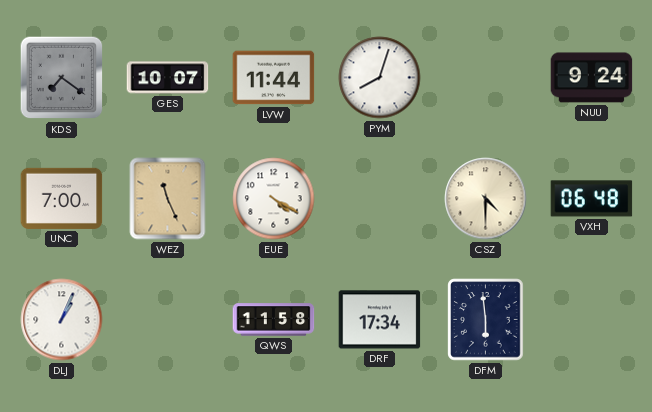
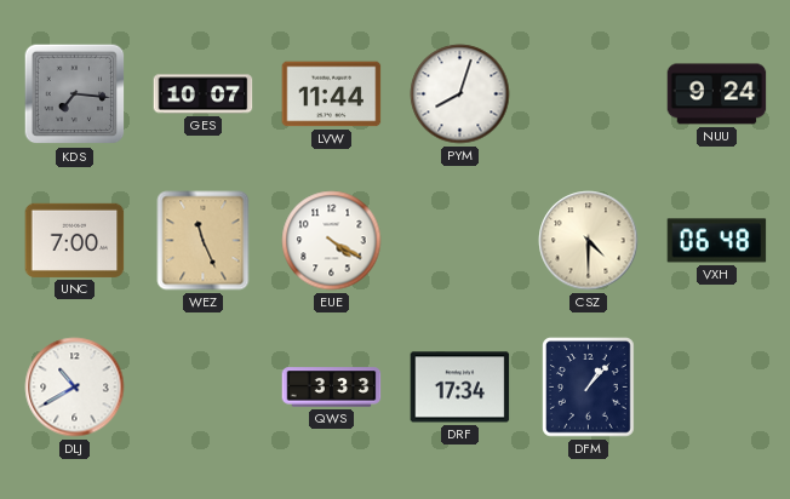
KDS: 7:21 -> 7:16 (75, 94)
DLJ: 1:04 -> 10:40 (75, 388)
QWS: 11:58 -> 3:33 (332, 388)
DFM: 5:59 -> 1:07 (589, 388)
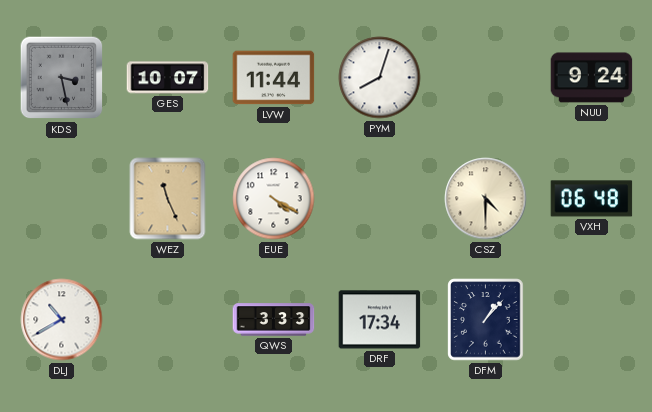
KDS: 7:16 -> 3:28 (62, 78)
UNC: 7:00 -> none (75, 240)
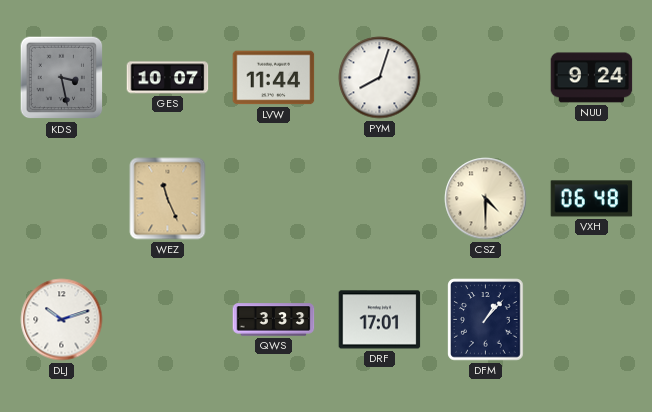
EUE: 4:20 -> none (274, 199)
DLJ: 10:40 -> 10:12 (62, 320)
DRF: 17:34 -> 17:01 (380, 320)
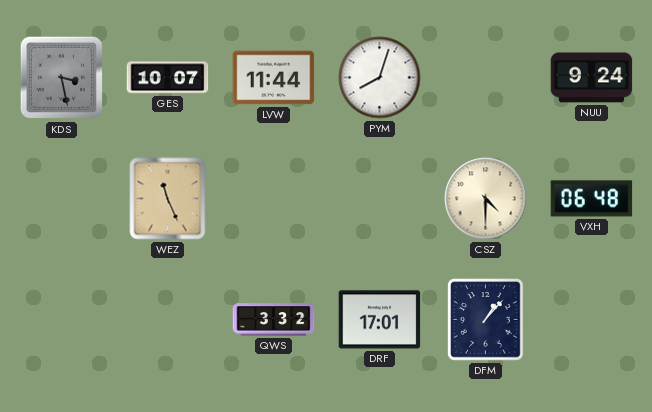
DLJ: 10:12 -> none (62, 320)
QWS: 3:33 -> 3:32 (274, 320)
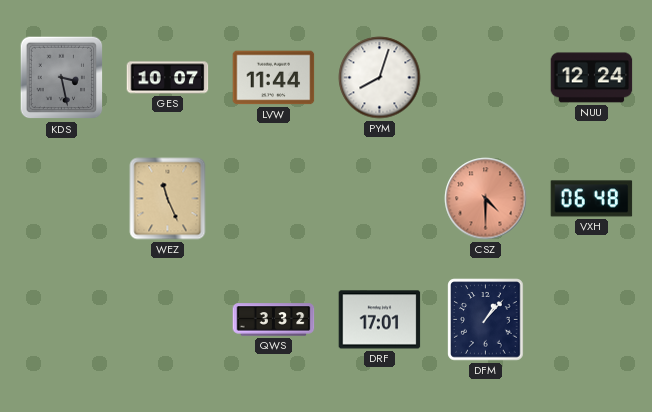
NUU: 9:24 -> 12:24 (592, 78)
CSZ dial: cream -> salmon (486, 199)
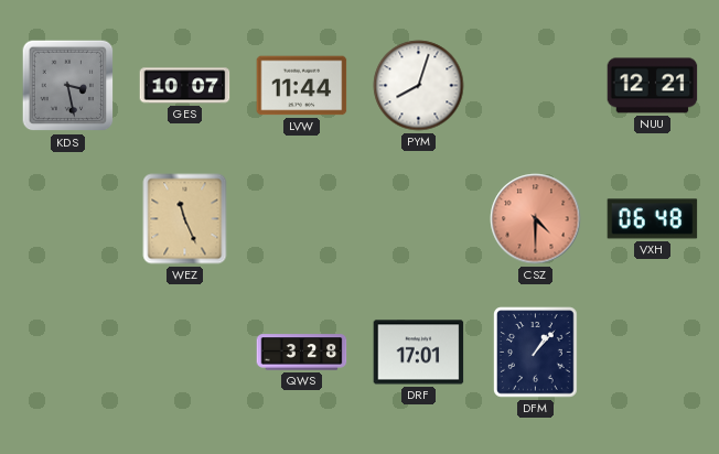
NUU: 12:24 -> 12:21 (653, 86)
QWS: 3:32 -> 3:28 (302, 353)
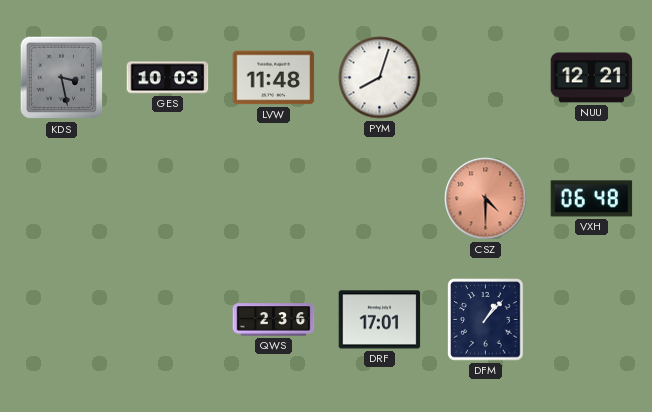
GES: 10:07 -> 10:03 (168, 78)
LVW: 11:44 -> 11:48 (274, 78)
WEZ: 11:26 -> none (185, 219)
QWS: 3:28 -> 2:36 (274, 320)
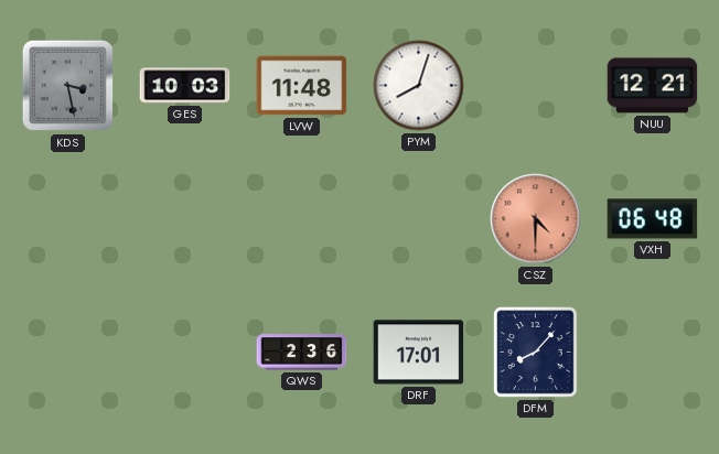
DFM: 1:07 -> 8:07 (536, 353)
